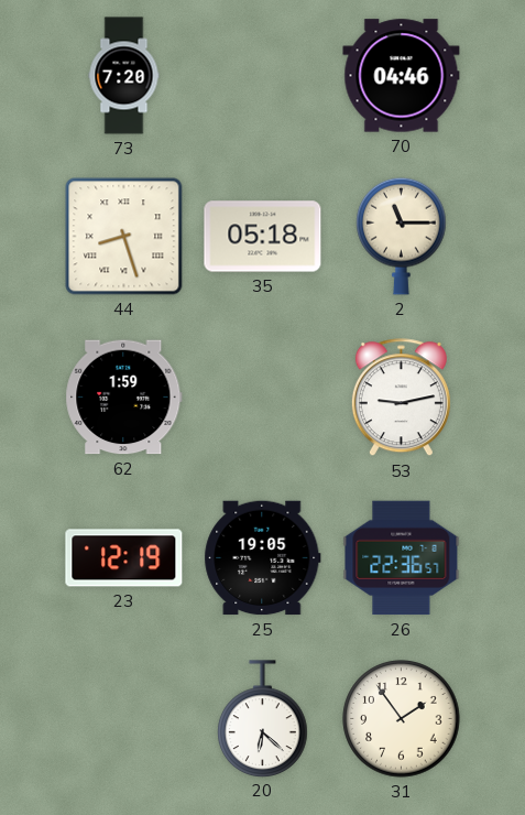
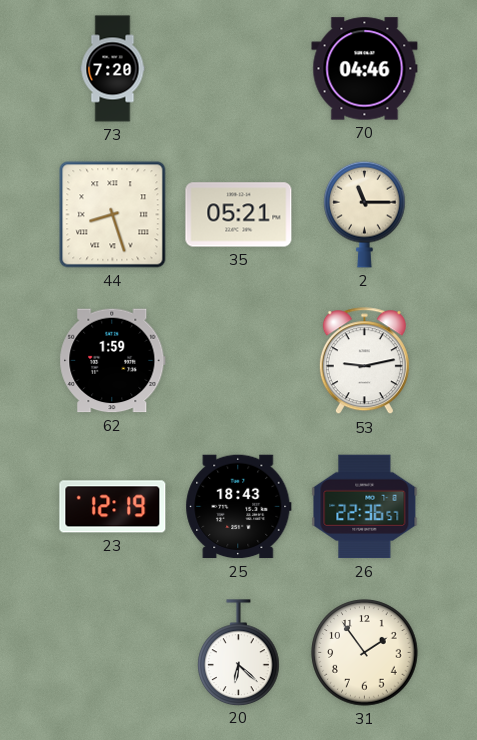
35: 05:18 -> 05:21 (239, 215)
25: 19:05 -> 18:43 (239, 507)
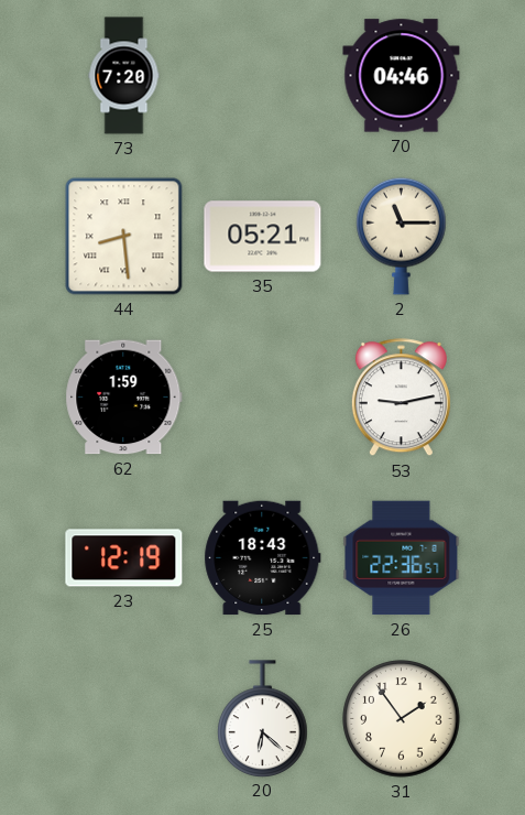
44: 8:27 -> 8:29 (124, 237)
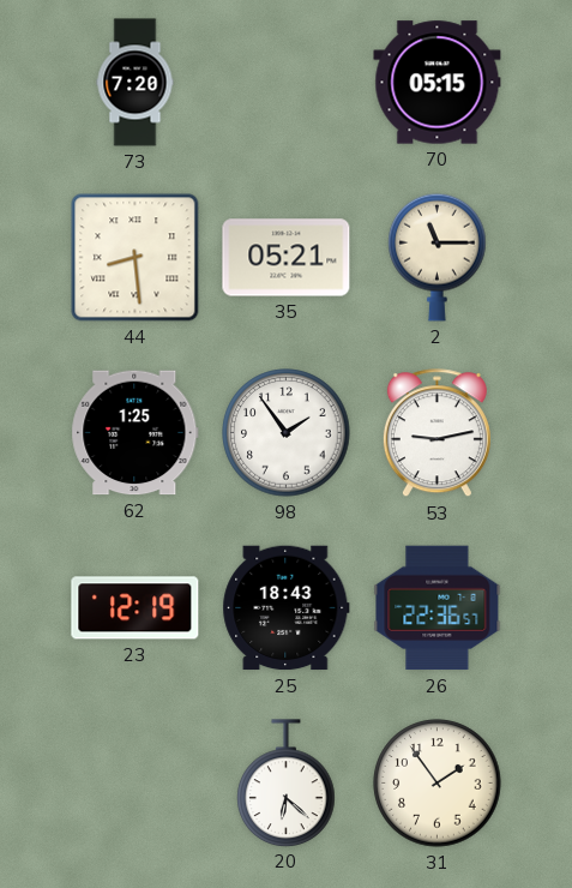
70: 04:46 -> 05:15 (438, 83)
62: 1:59 -> 1:25 (136, 433)
98: none -> 1:54 (287, 433)
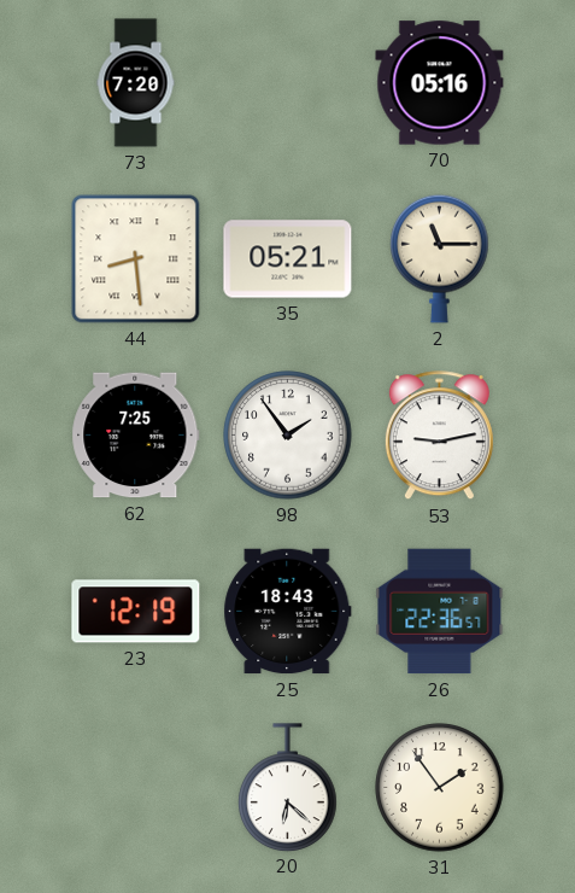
70: 05:15 -> 05:16 (440, 83)
62: 1:25 -> 7:25 (136, 436)
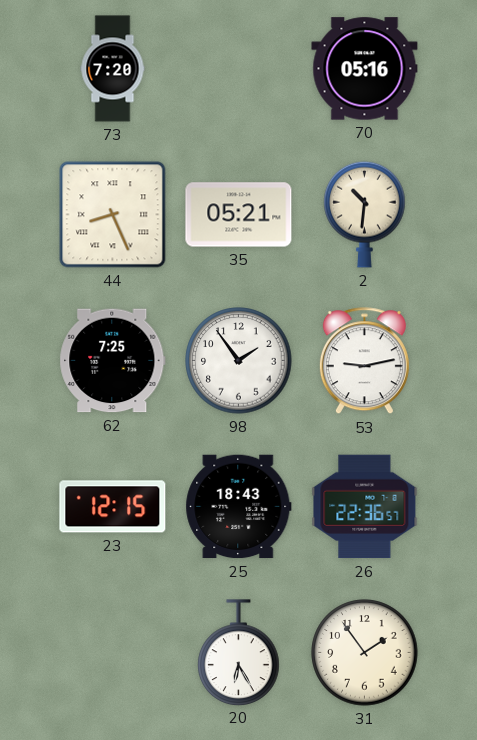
44: 8:29 -> 8:26 (113, 215)
2: 11:15 -> 10:31 (365, 214)
23: 12:19 -> 12:15 (113, 507)
20: 6:22 -> 6:25 (239, 652)
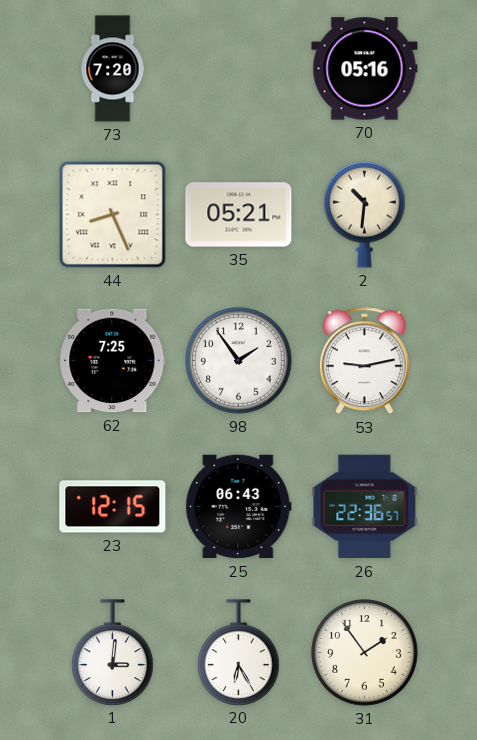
25: 18:43 -> 06:43 (239, 507)
1: none -> 3:01 (113, 652)
